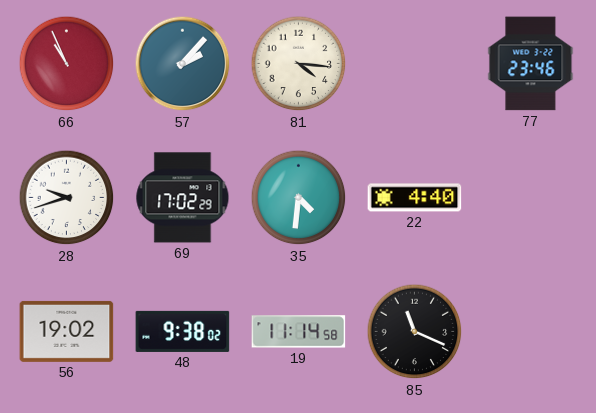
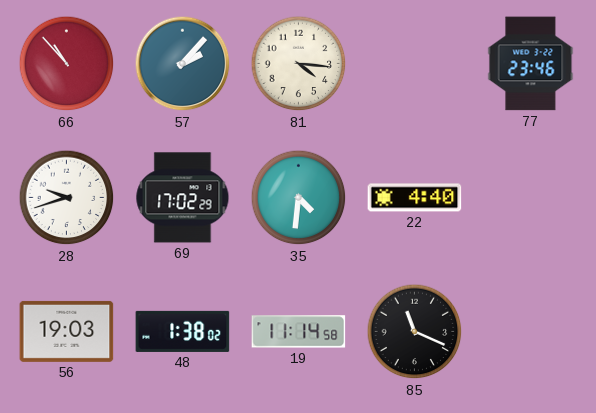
66: 10:56 -> 10:53 (67, 64)
56: 19:02 -> 19:03 (67, 331)
48: 9:38 -> 1:38 (183, 331)
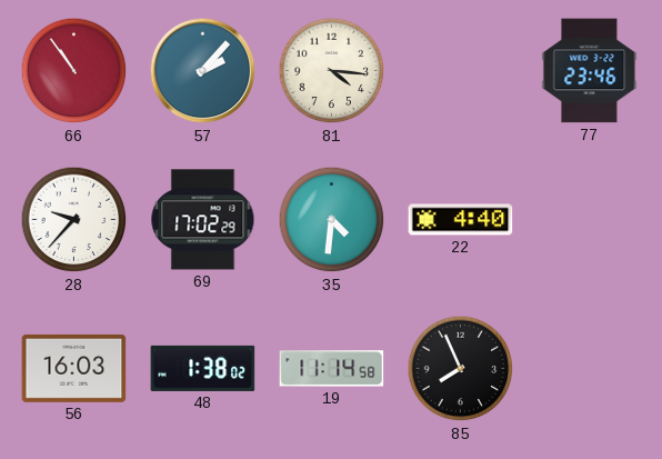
66: 10:53 -> 10:54 (74, 71)
28: 9:42 -> 9:37 (74, 220)
56: 19:03 -> 16:03 (74, 368)
85: 11:19 -> 7:56 (461, 369)
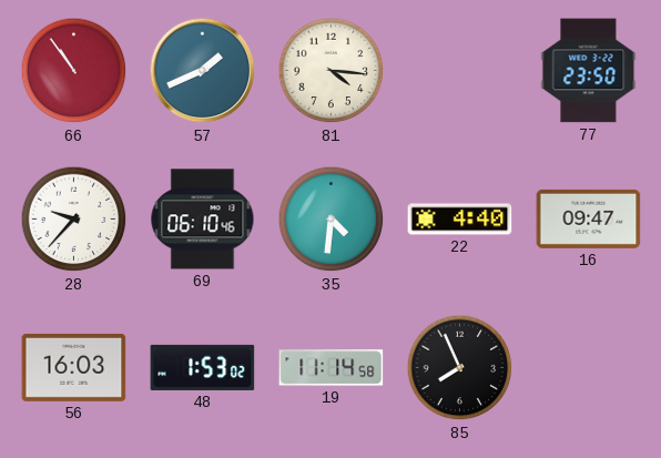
57: 2:07 -> 1:41 (203, 71)
77: 23:46 -> 23:50 (589, 71)
69: 17:02 -> 06:10 (203, 220)
16: none -> 09:47 (589, 218)
48: 1:38 -> 1:53 (203, 367)
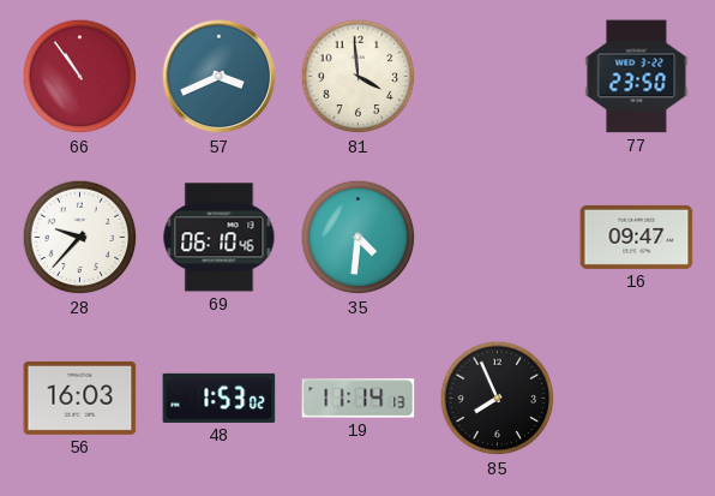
57: 1:41 -> 3:41 (220, 77)
81: 4:16 -> 3:59 (359, 77)
22: 4:40 -> none (460, 220)
19: 11:14:58 -> 11:14:13 (359, 399)
